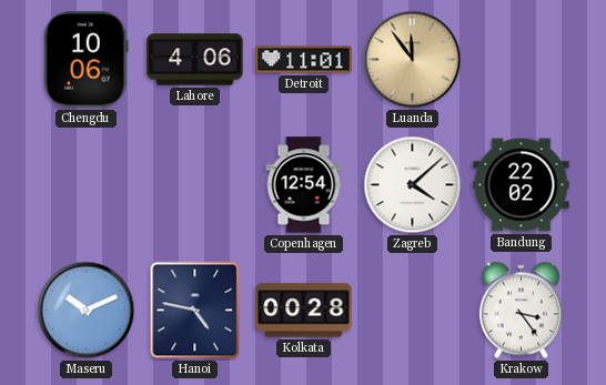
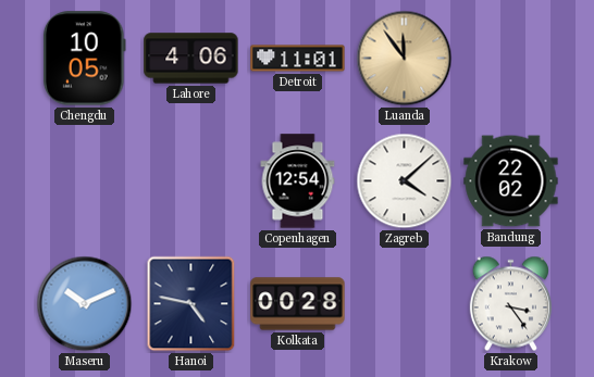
Chengdu: 10:06 -> 10:05 (84, 59)
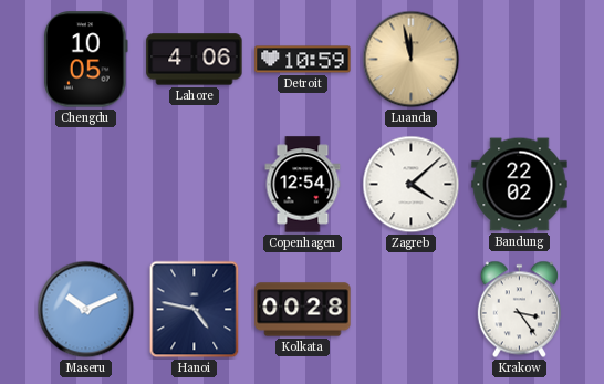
Detroit: 11:01 -> 10:59 (303, 60)
Luanda: 11:54 -> 11:58 (412, 60)
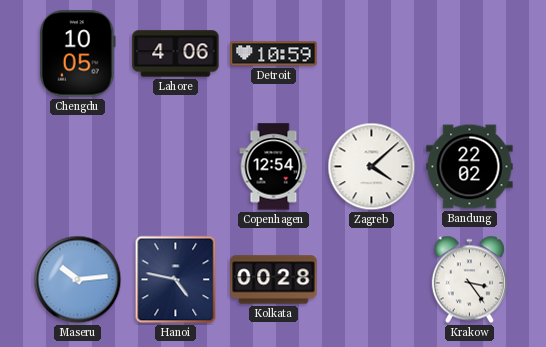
Luanda: 11:58 -> none (412, 60)
Maseru: 10:11 -> 10:14 (78, 280)
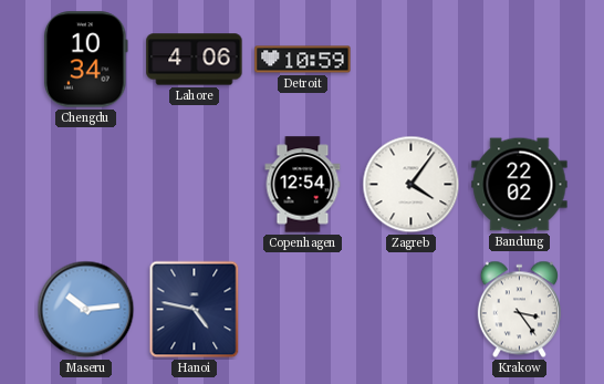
Chengdu: 10:05 -> 10:34 (85, 60)
Zagreb: 4:08 -> 4:06 (412, 185)
Kolkata: 00:28 -> none (274, 280)
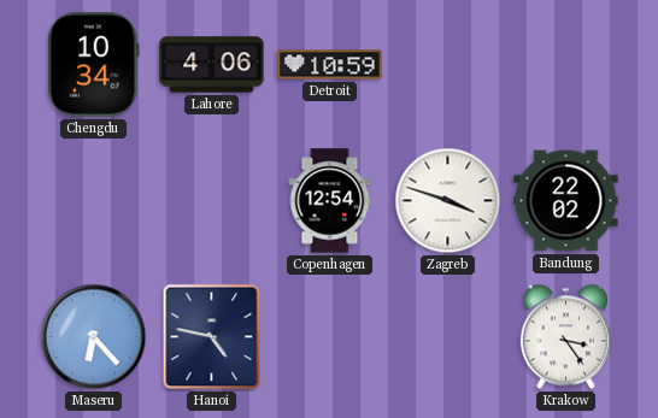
Zagreb: 4:06 -> 3:48 (448, 201)
Maseru: 10:14 -> 6:23 (94, 337)
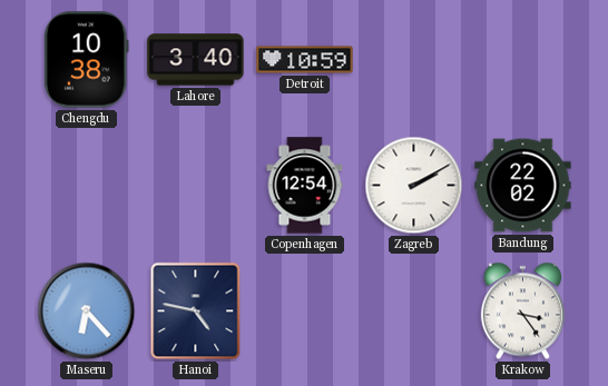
Chengdu: 10:34 -> 10:38 (86, 60)
Lahore: 4:06 -> 3:40 (196, 60)
Zagreb: 3:48 -> 2:10 (414, 186)
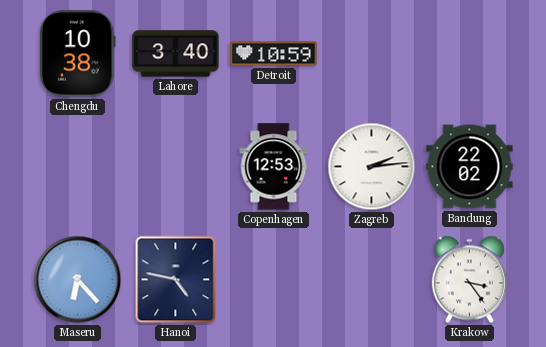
Copenhagen: 12:54 -> 12:53 (274, 167)
Zagreb: 2:10 -> 2:14 (372, 167)
